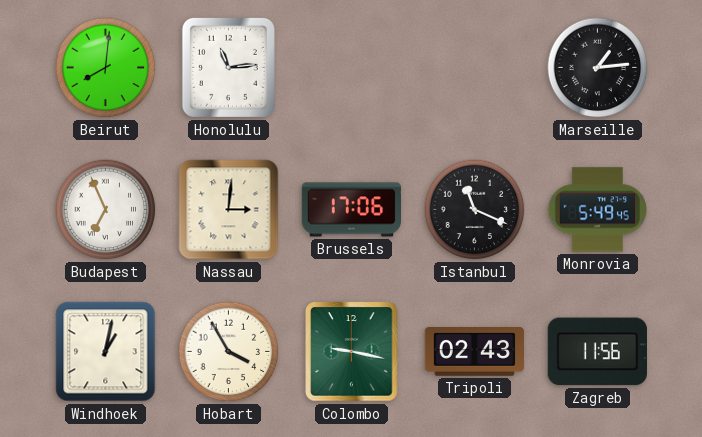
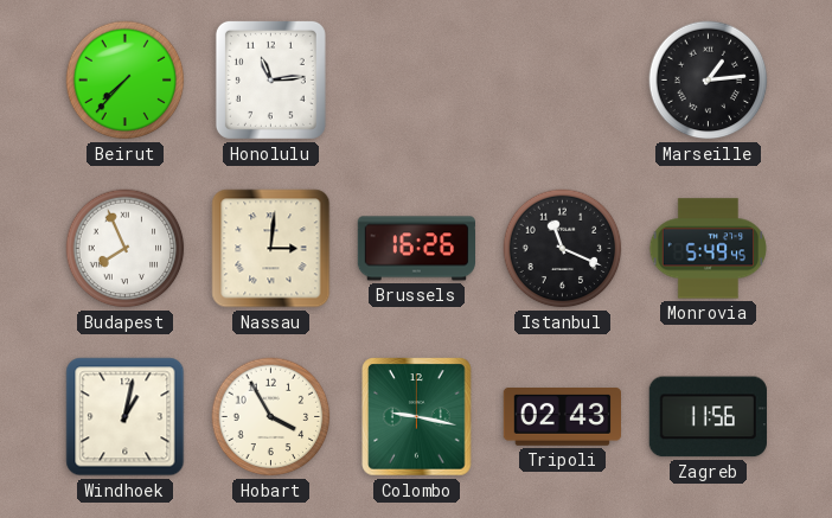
Beirut: 8:01 -> 7:37 (126, 81)
Budapest: 6:56 -> 7:56 (126, 249)
Brussels: 17:06 -> 16:26 (416, 249)
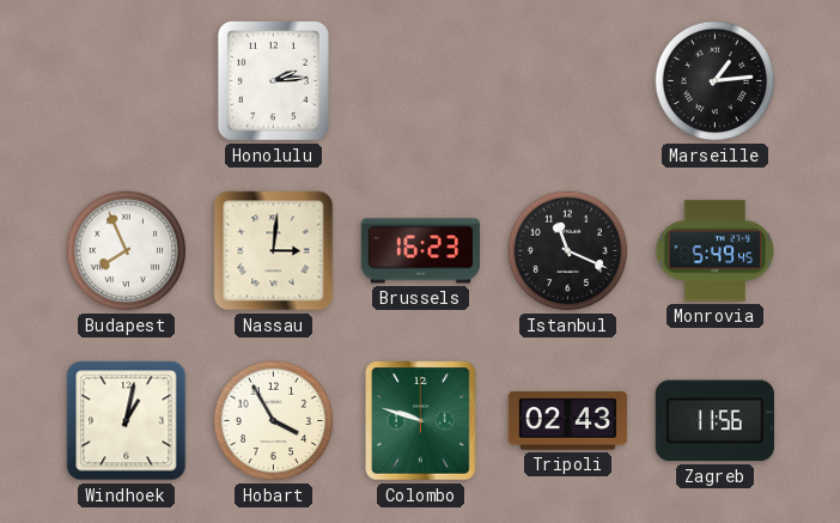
Beirut: 7:37 -> none (126, 81)
Honolulu: 11:14 -> 2:14 (273, 80)
Brussels: 16:26 -> 16:23 (420, 251)
Colombo: 9:17 -> 9:48 (421, 421)
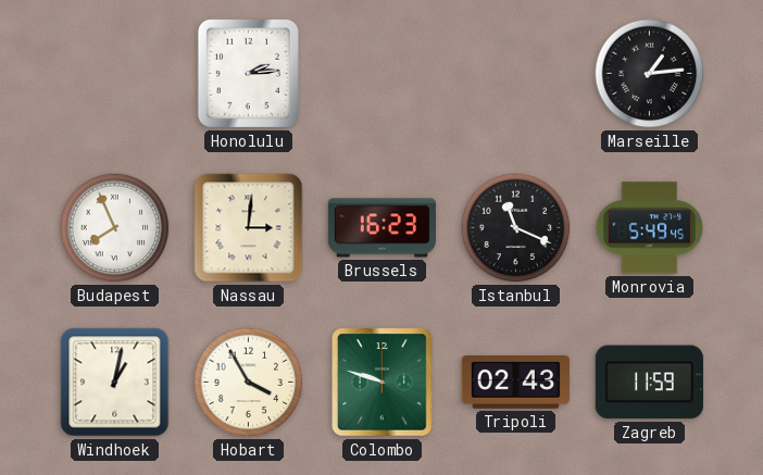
Zagreb: 11:56 -> 11:59 (649, 383)
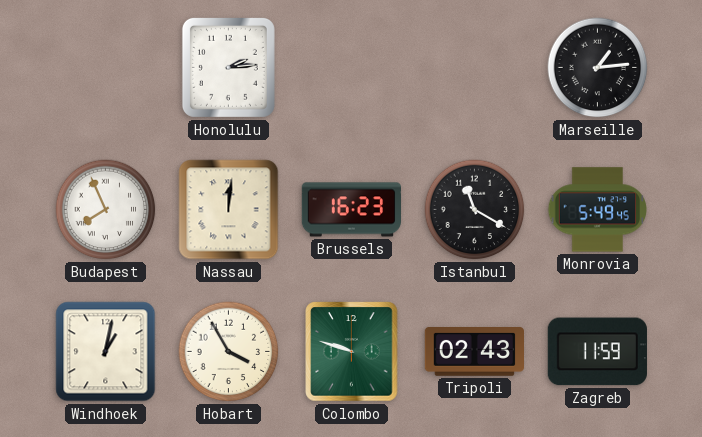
Nassau: 3:01 -> 12:01 (229, 210)
Istanbul: 11:19 -> 11:20 (475, 210)
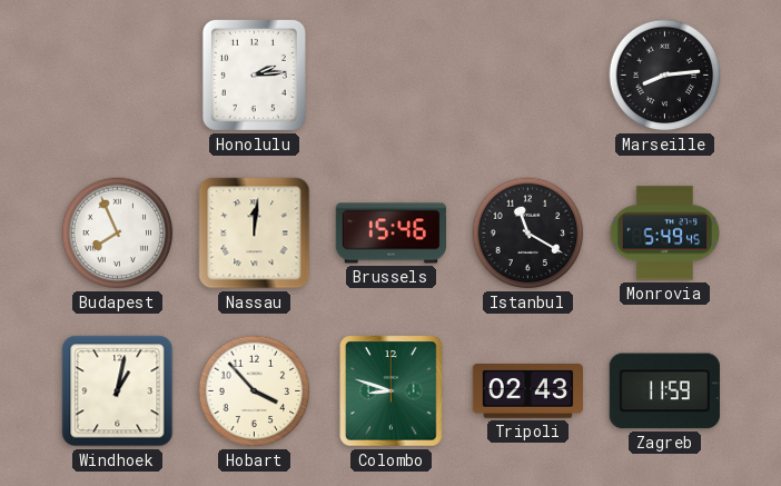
Marseille: 1:14 -> 8:14 (665, 76)
Brussels: 16:23 -> 15:46 (390, 234)
Hobart: 3:55 -> 3:53 (255, 391)
Colombo: 9:48 -> 8:48 (392, 391)
